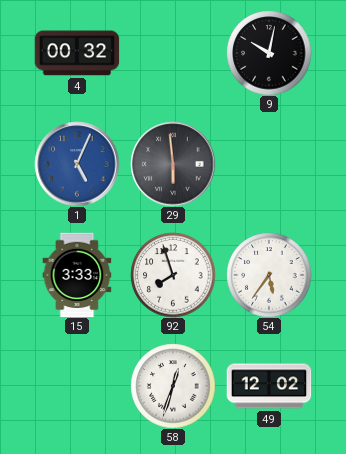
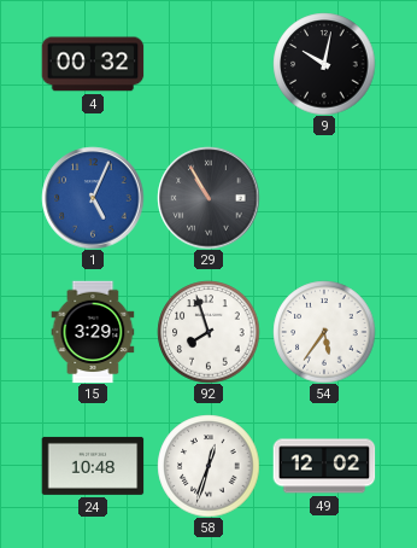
29: 5:59 -> 10:55 (208, 198)
15: 3:33 -> 3:29 (93, 332)
24: none -> 10:48 (93, 466)
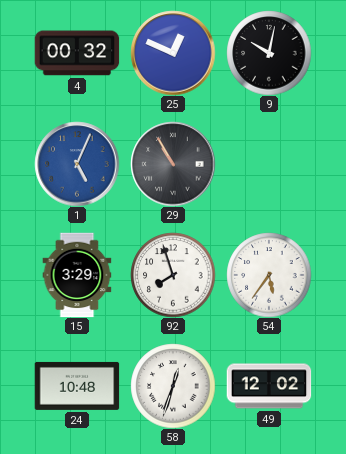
25: none -> 12:49 (173, 53)
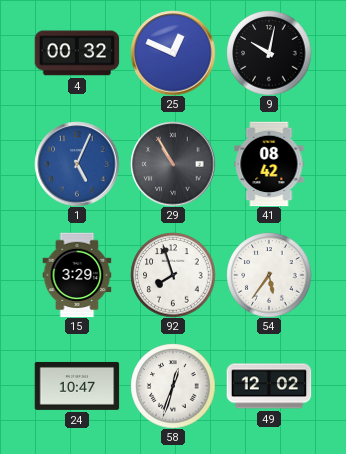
41: none -> 08:42 (269, 164)
24: 10:48 -> 10:47 (77, 386)
